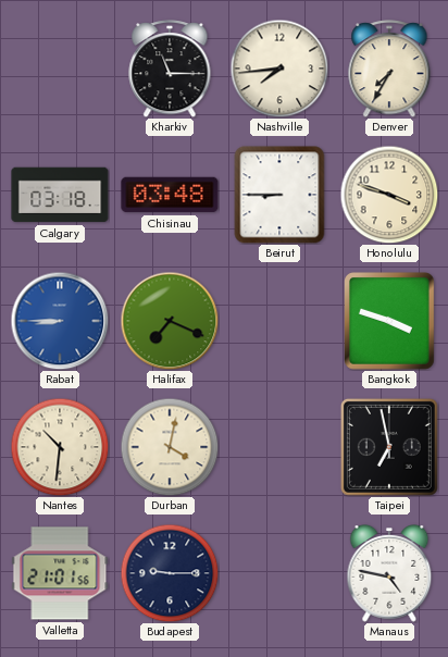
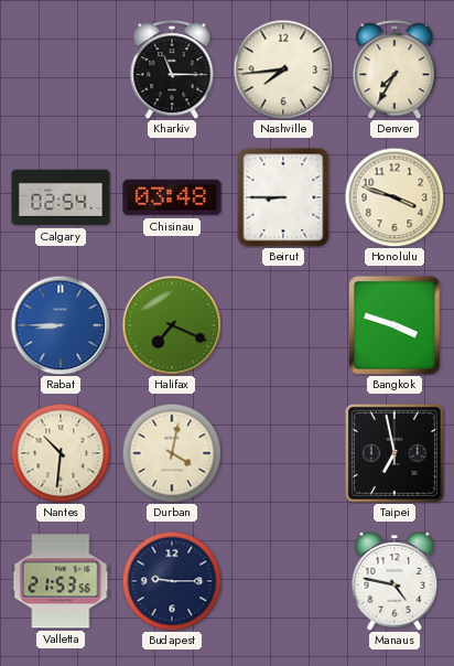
Calgary: 03:18 -> 02:54 (61, 197)
Valletta: 21:01 -> 21:53 (61, 581)
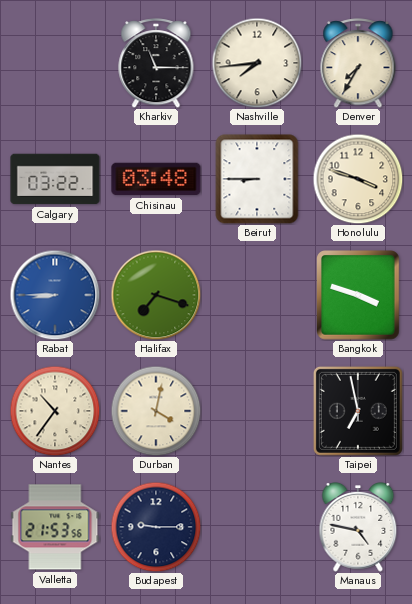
Calgary: 02:54 -> 03:22 (55, 179)
Halifax: 7:19 -> 7:18 (156, 295)
Nantes: 10:31 -> 10:36 (55, 411)
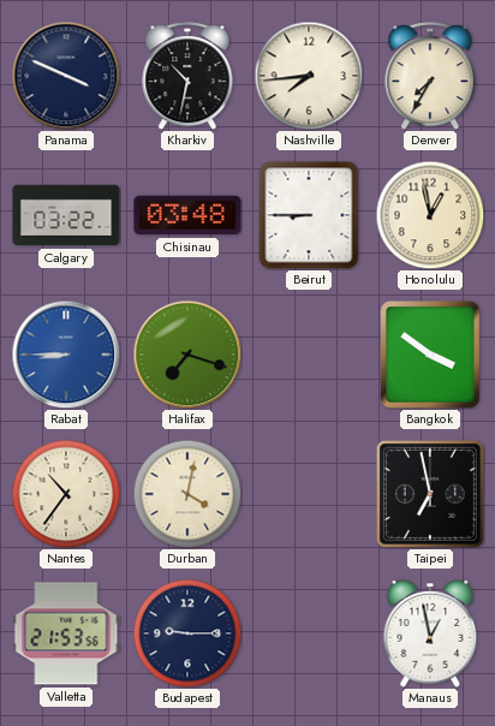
Panama: none -> 3:49 (66, 76)
Kharkiv: 11:15 -> 10:32 (187, 76)
Honolulu: 3:48 -> 12:58 (430, 215)
Bangkok: 3:48 -> 3:51 (431, 356)
Manaus: 4:47 -> 12:58 (430, 635)
